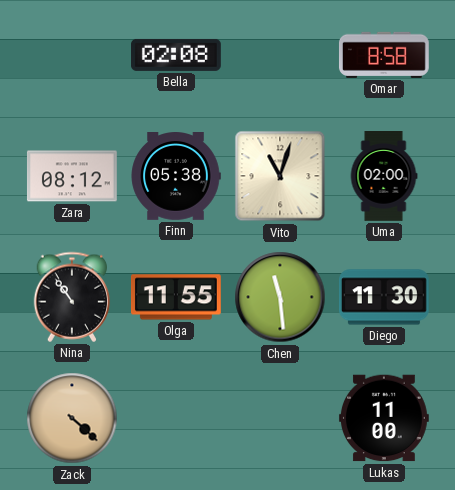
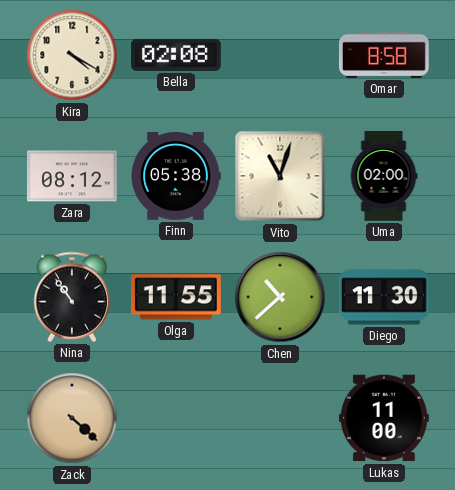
Kira: none -> 4:20 (72, 55)
Chen: 11:29 -> 10:38 (280, 297)
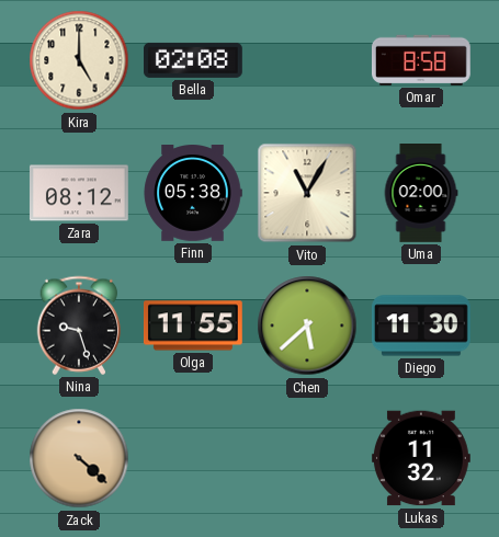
Kira: 4:20 -> 5:00 (79, 60)
Vito: 11:03 -> 11:05 (307, 193)
Nina: 10:54 -> 9:27 (79, 325)
Chen: 10:38 -> 5:38 (307, 325)
Lukas: 11:00 -> 11:32 (421, 458)
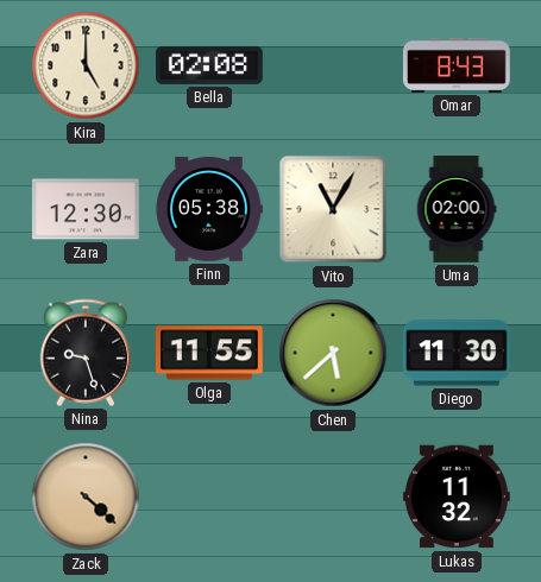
Omar: 8:58 -> 8:43 (457, 65)
Zara: 08:12 -> 12:30 (86, 209)
